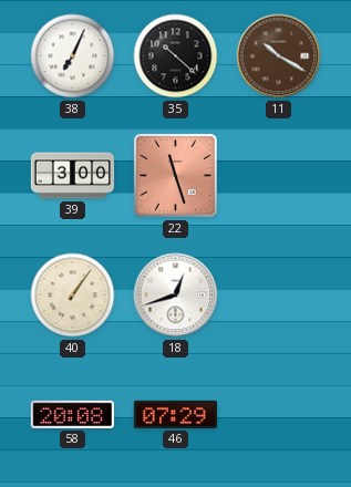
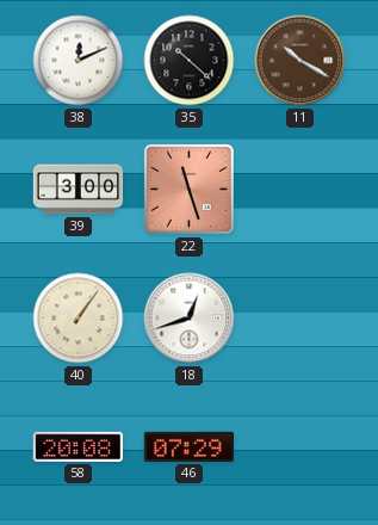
38: 7:04 -> 12:11 (79, 61)
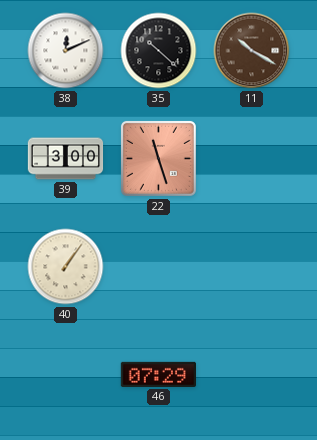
18: 12:42 -> none (190, 319)
58: 20:08 -> none (78, 446)
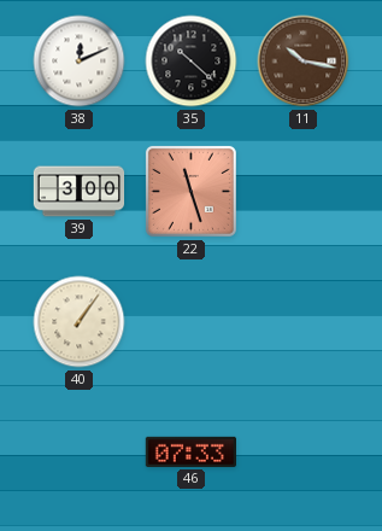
11: 10:20 -> 10:17 (304, 62)
46: 07:29 -> 07:33 (190, 451)
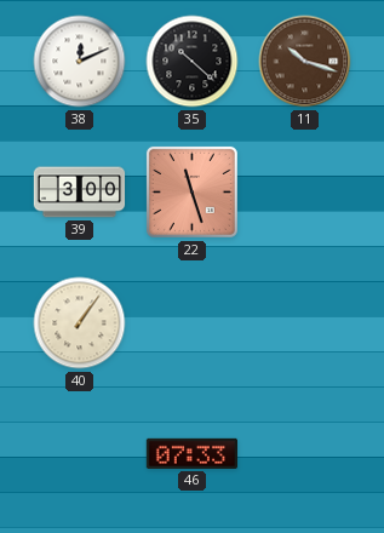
11: 10:17 -> 10:18 (305, 62)
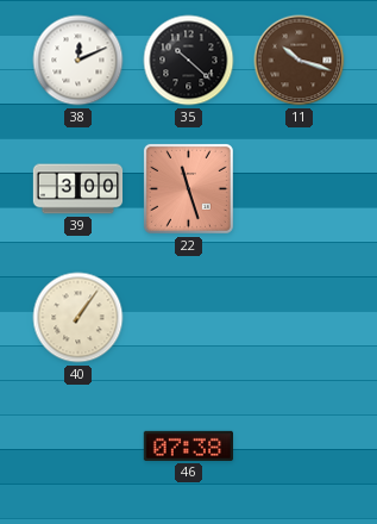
46: 07:33 -> 07:38 (188, 445)
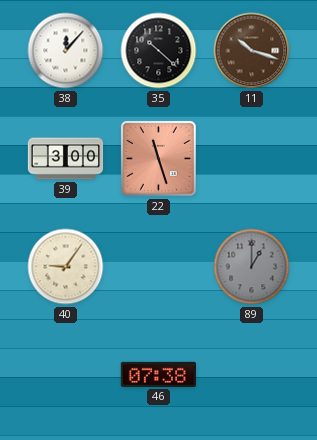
38: 12:11 -> 12:07 (66, 51)
40: 1:06 -> 9:06 (66, 267)
89: none -> 1:00 (252, 267)
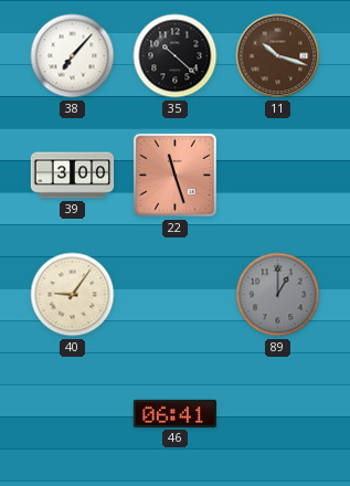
38: 12:07 -> 7:07 (73, 56)
46: 07:38 -> 06:41 (174, 413)
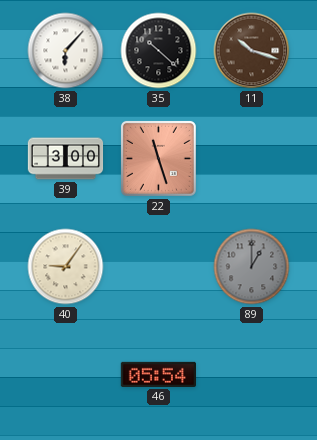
38: 7:07 -> 6:07 (66, 51)
46: 06:41 -> 05:54 (158, 374)
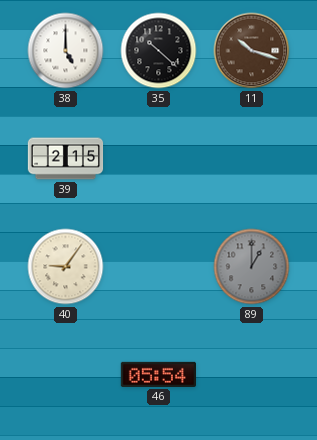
38: 6:07 -> 5:00 (66, 51)
39: 3:00 -> 2:15 (66, 159)
22: 11:27 -> none (158, 158)
